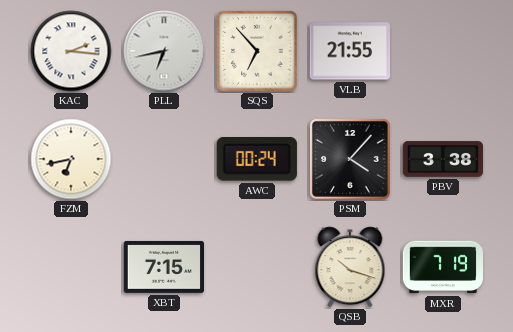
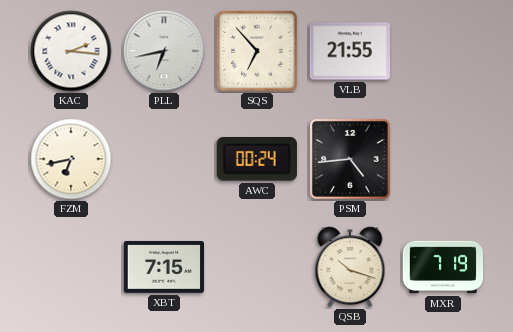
PSM: 4:07 -> 4:44 (350, 159)
PBV: 3:38 -> none (443, 159)
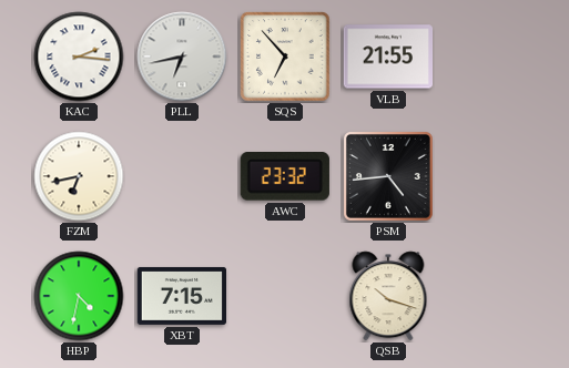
AWC: 00:24 -> 23:32 (285, 177)
HBP: none -> 4:32 (79, 296)
MXR: 7:19 -> none (443, 267)
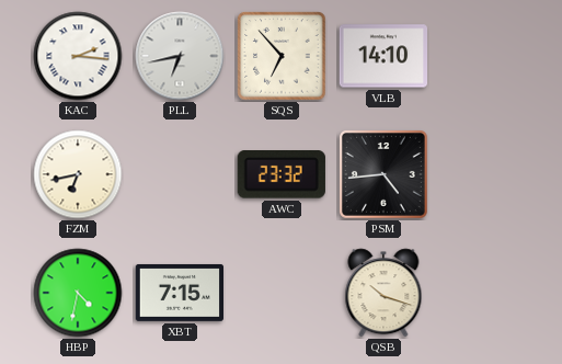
VLB: 21:55 -> 14:10 (382, 56)
